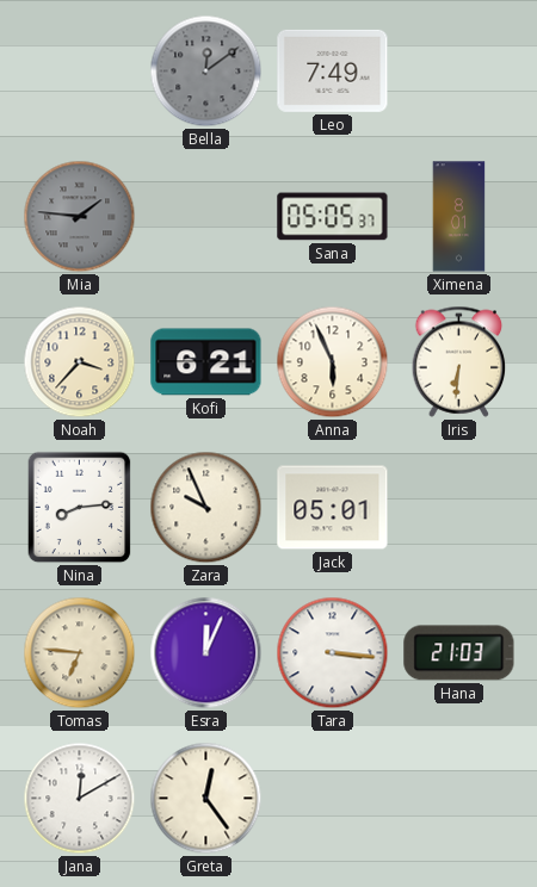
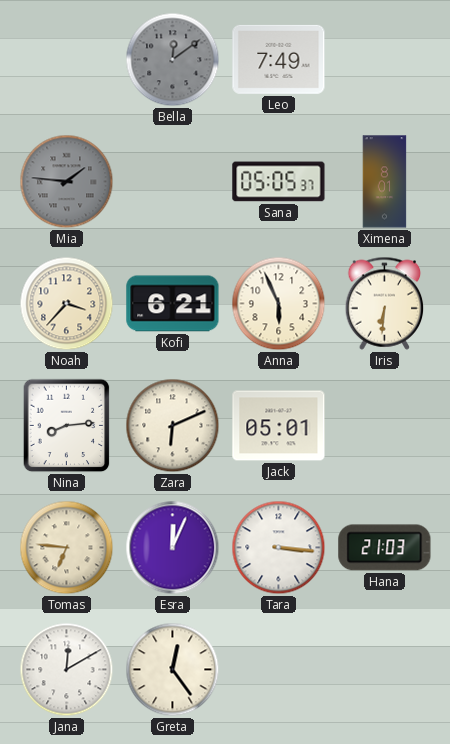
Zara: 9:56 -> 6:11 (173, 426)
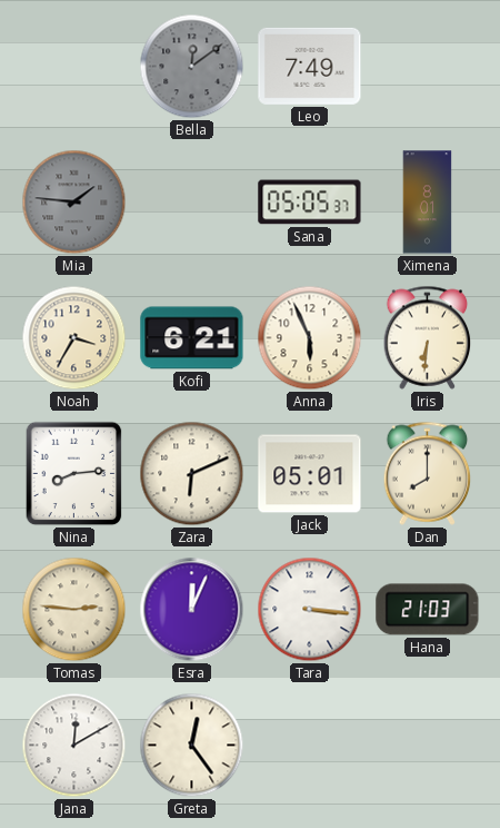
Noah: 3:37 -> 3:35 (74, 338)
Dan: none -> 8:00 (428, 473)
Tomas: 6:46 -> 2:46 (74, 610)
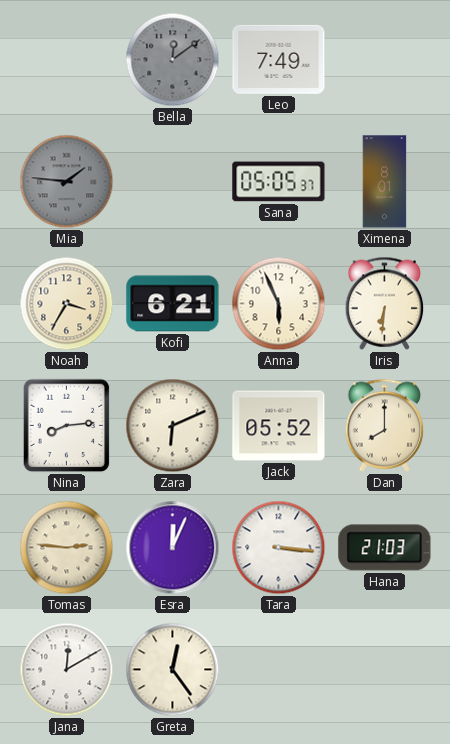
Jack: 05:01 -> 05:52 (279, 426)
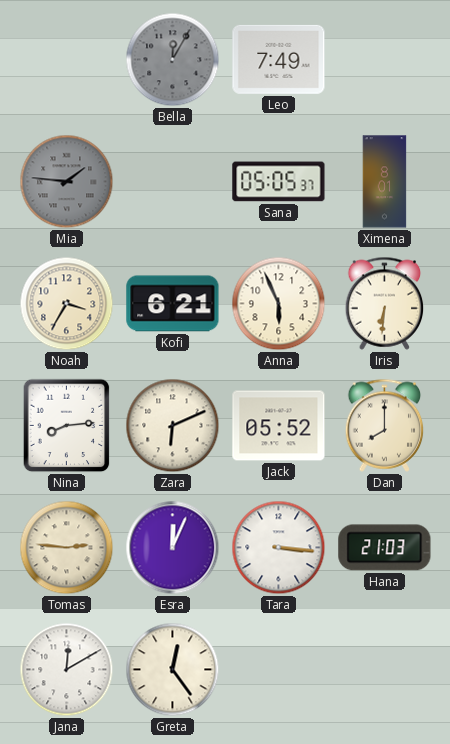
Bella: 12:09 -> 12:05 (173, 60)
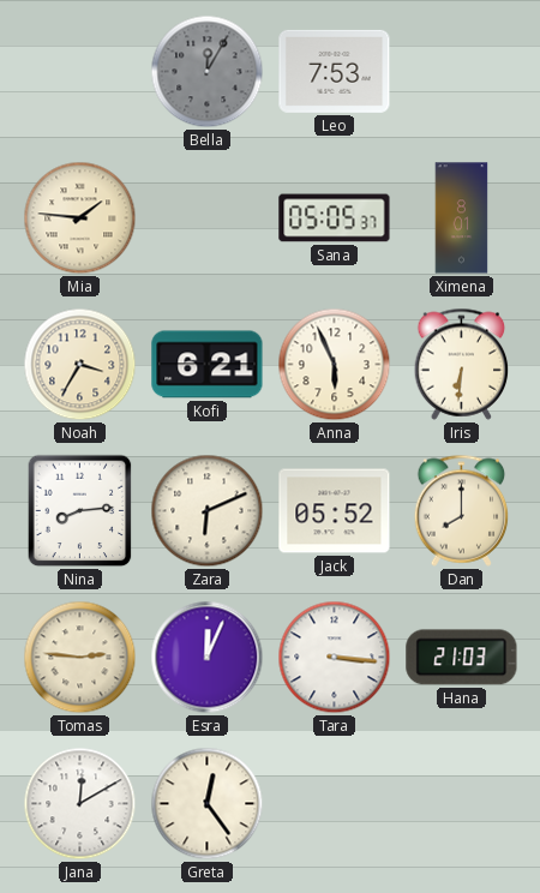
Leo: 7:49 -> 7:53 (335, 71)
Mia dial: grey -> cream (80, 218)
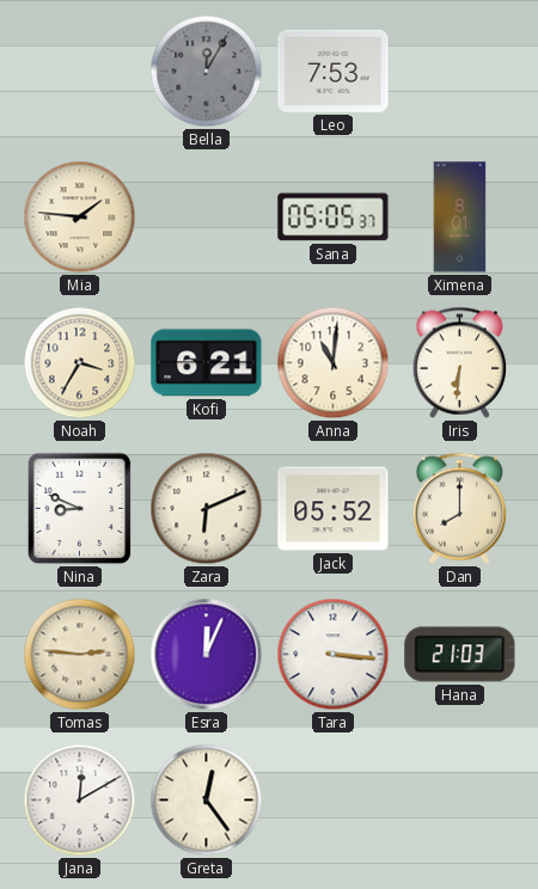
Anna: 5:56 -> 11:01 (334, 363)
Nina: 8:14 -> 8:49 (80, 509)
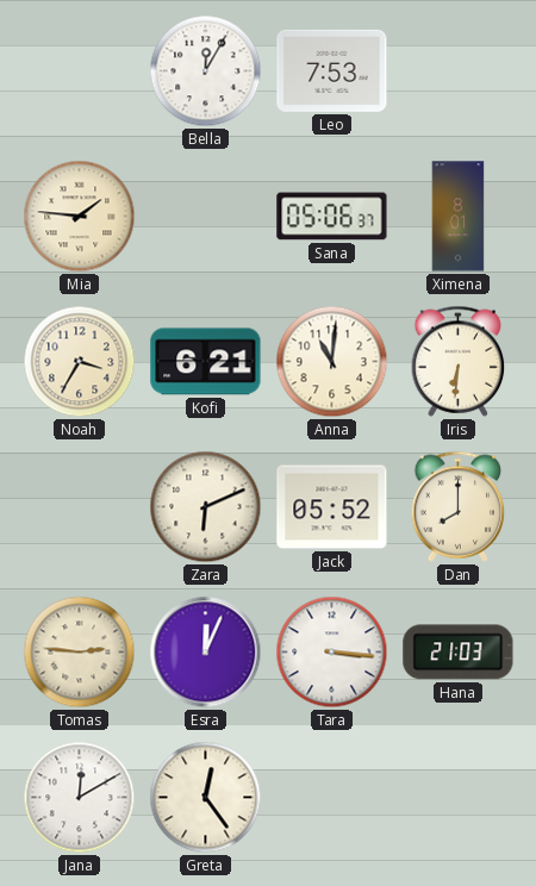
Bella dial: grey -> white (206, 71)
Sana: 05:05 -> 05:06 (332, 217)
Nina: 8:49 -> none (80, 509)
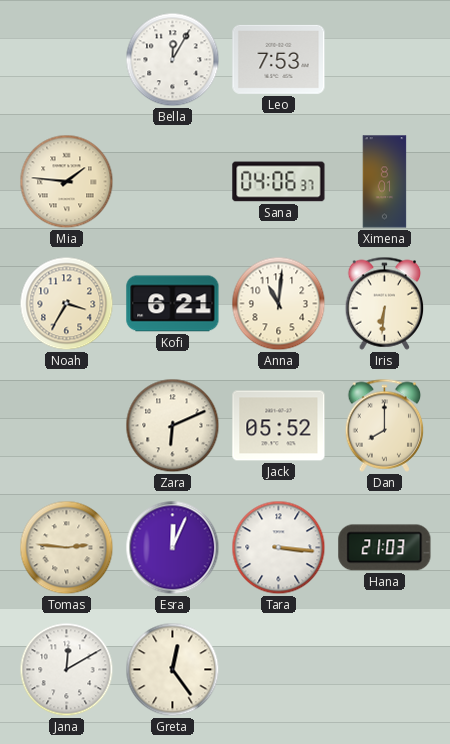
Sana: 05:06 -> 04:06 (279, 182)
